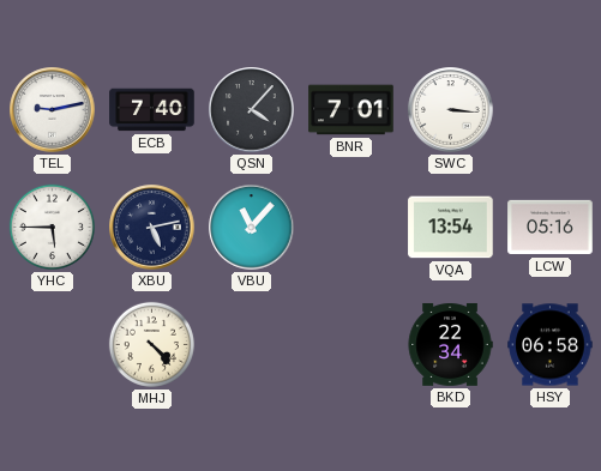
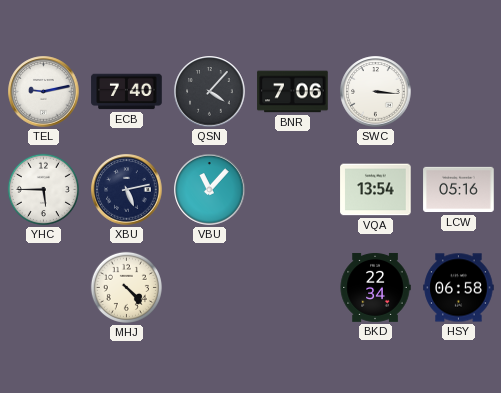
BNR: 7:01 -> 7:06 (293, 92)
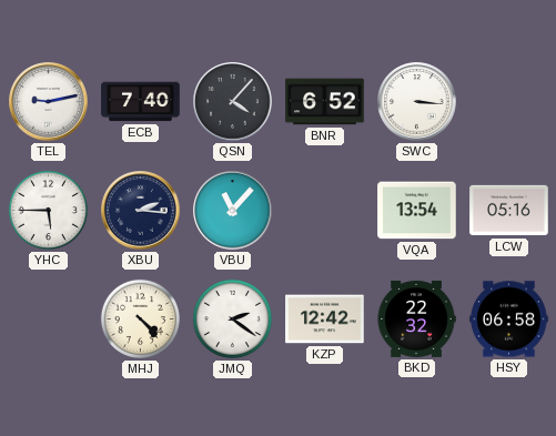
BNR: 7:06 -> 6:52 (325, 102)
XBU: 5:13 -> 2:16 (141, 211)
JMQ: none -> 2:21 (232, 318)
KZP: none -> 12:42 (325, 320)
BKD: 22:34 -> 22:32 (416, 318)
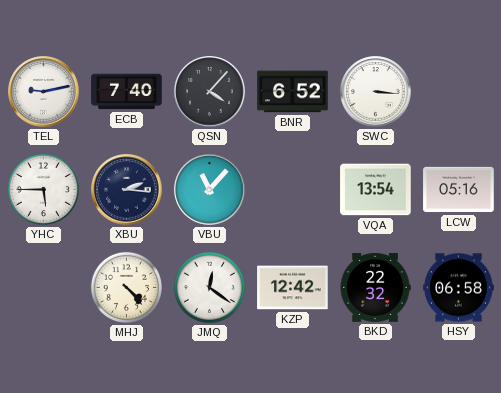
JMQ: 2:21 -> 12:21 (209, 287)
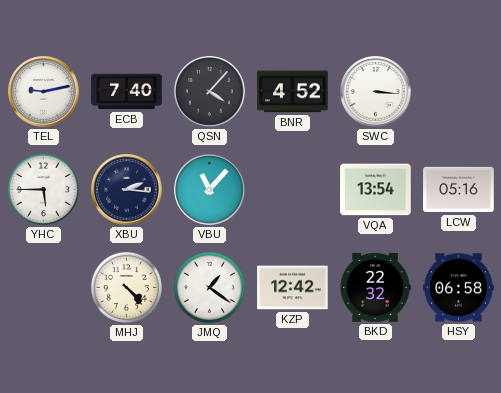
BNR: 6:52 -> 4:52 (293, 92)
JMQ: 12:21 -> 1:21 (209, 287)
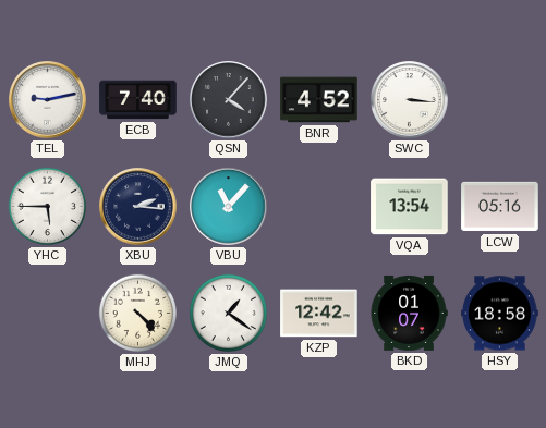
BKD: 22:32 -> 01:07 (409, 313)
HSY: 06:58 -> 18:58 (500, 314)
